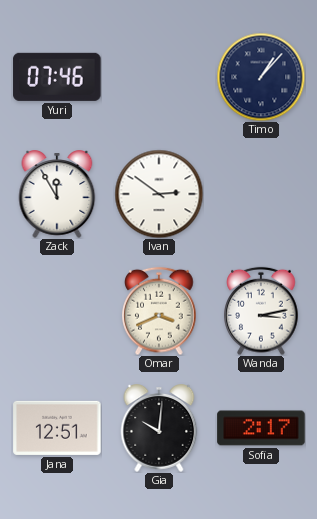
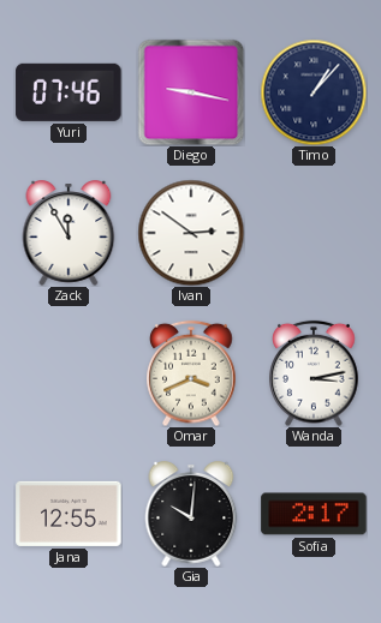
Diego: none -> 9:17 (191, 92)
Jana: 12:51 -> 12:55 (69, 514)
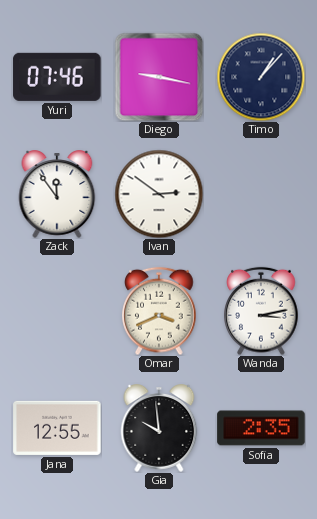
Zack: 11:55 -> 11:54 (57, 194)
Gia: 10:01 -> 9:59 (159, 428)
Sofia: 2:17 -> 2:35 (261, 428)
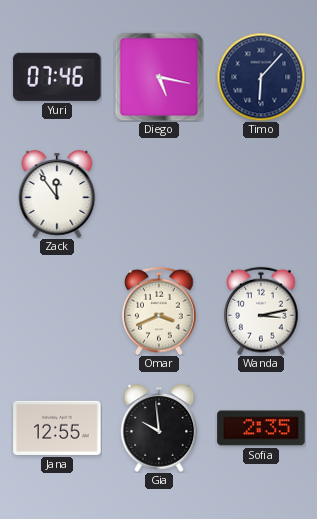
Diego: 9:17 -> 5:17 (159, 77)
Timo: 1:07 -> 6:07 (261, 77)
Ivan: 2:51 -> none (159, 194)
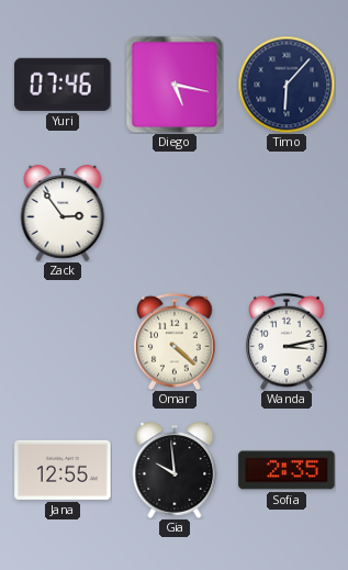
Zack: 11:54 -> 2:54 (63, 213)
Omar: 3:41 -> 4:22 (175, 342)
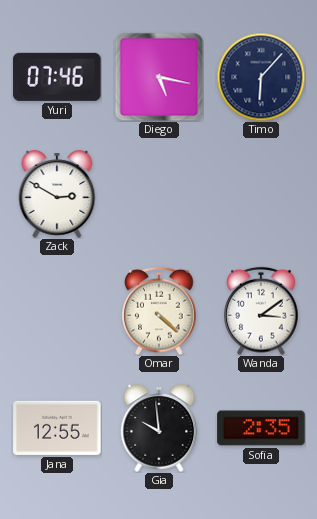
Zack: 2:54 -> 2:50 (57, 194)
Wanda: 3:13 -> 3:09 (261, 311)
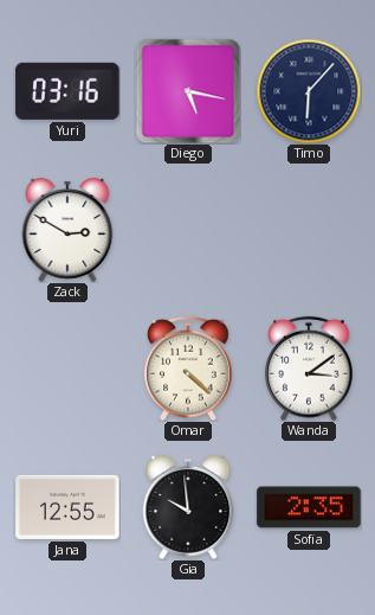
Yuri: 07:46 -> 03:16 (67, 91)
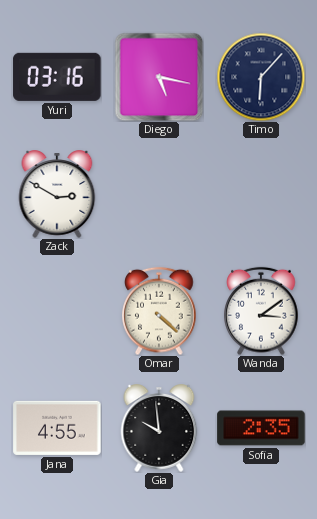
Jana: 12:55 -> 4:55 (57, 428)
